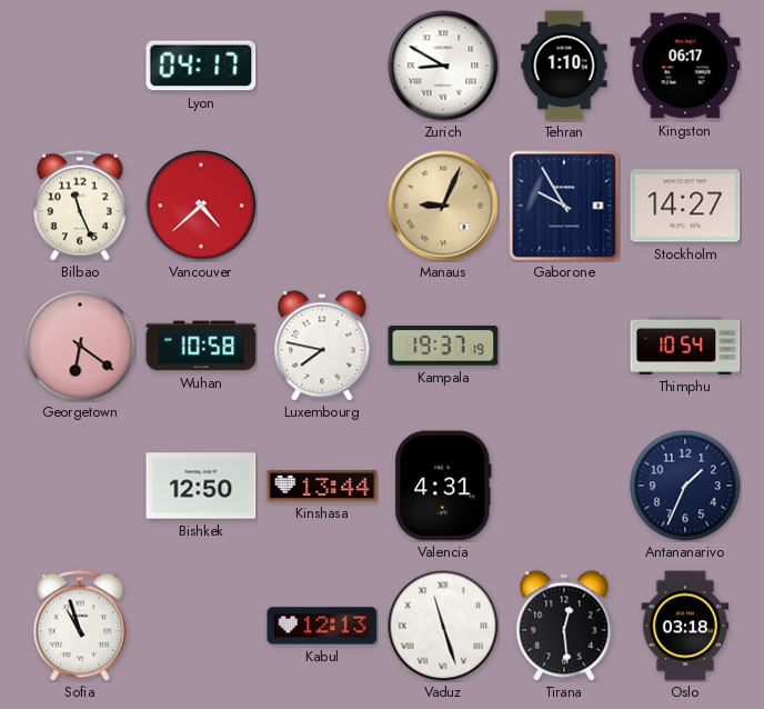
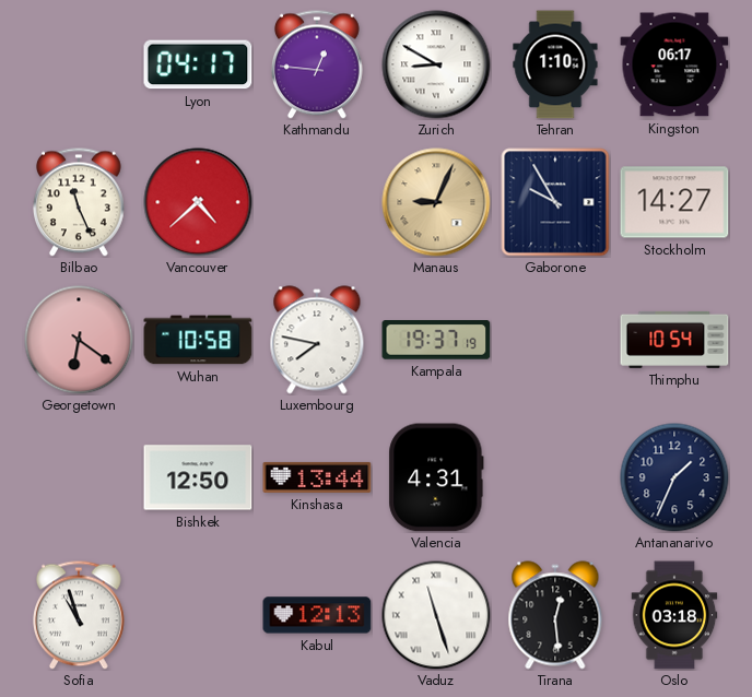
Kathmandu: none -> 12:46 (317, 64)
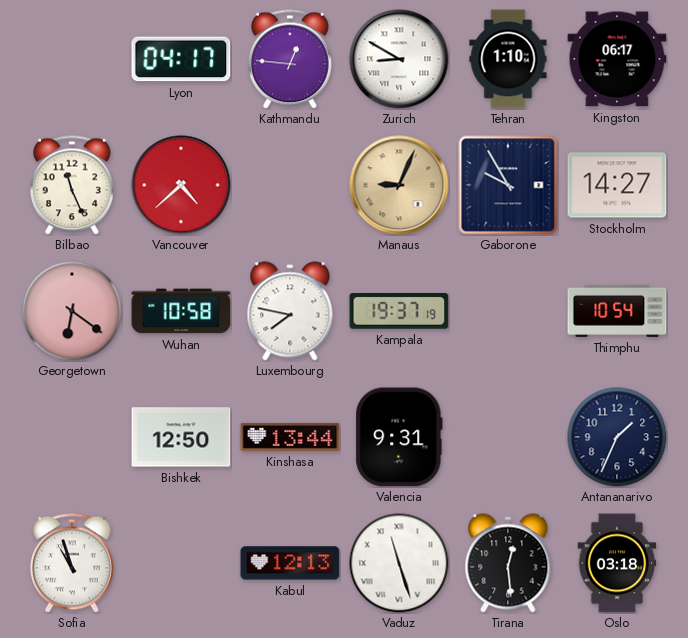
Valencia: 4:31 -> 9:31 (399, 437)
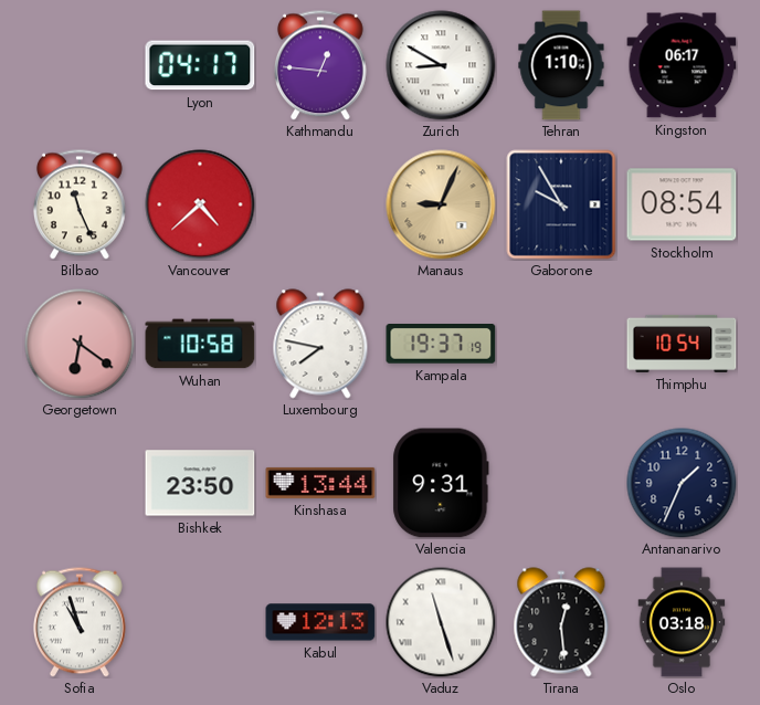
Stockholm: 14:27 -> 08:54 (682, 204)
Bishkek: 12:50 -> 23:50 (200, 483)
